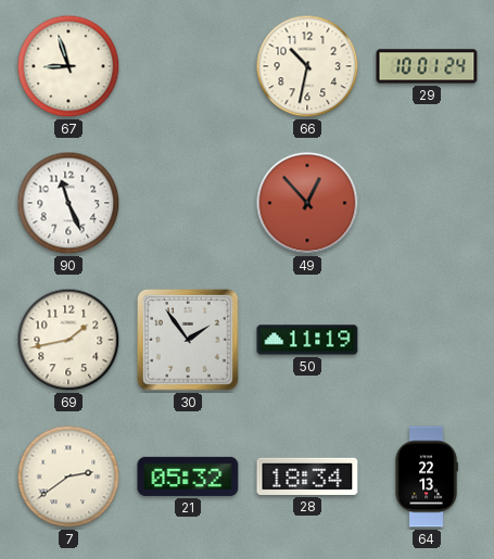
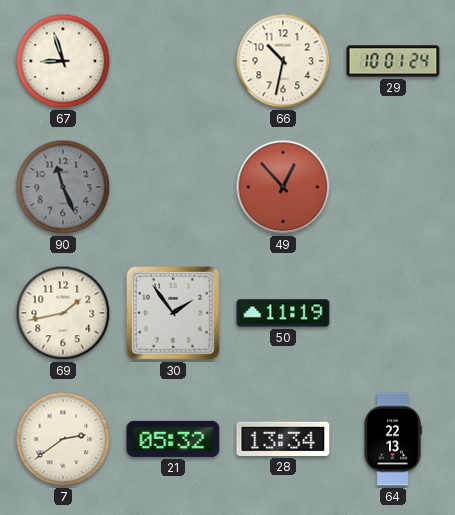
90 dial: white -> grey (63, 187)
28: 18:34 -> 13:34 (283, 439)
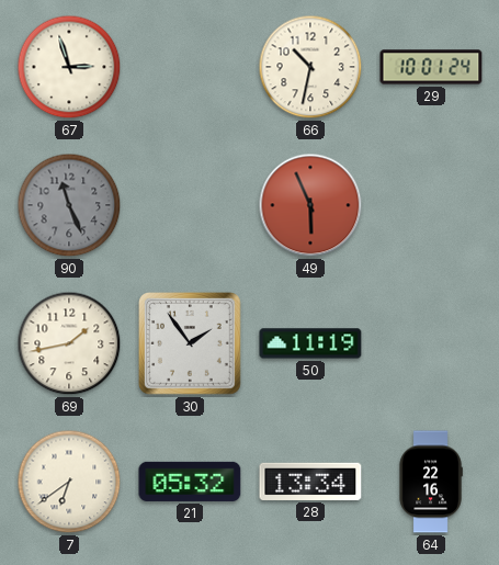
67: 8:57 -> 2:57 (69, 67)
49: 12:53 -> 5:56 (310, 205)
7: 2:39 -> 6:39 (69, 482)
64: 22:13 -> 22:16 (431, 482)
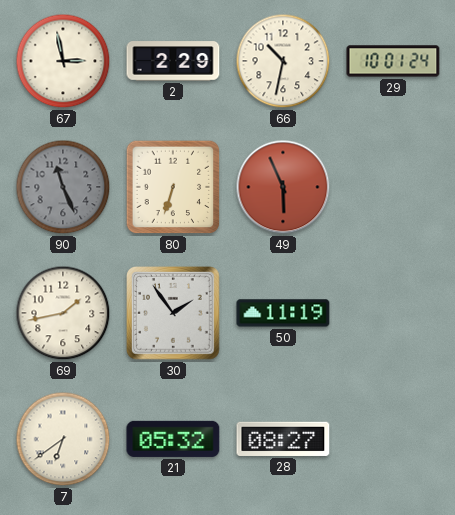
67: 2:57 -> 2:58 (63, 61)
2: none -> 2:29 (173, 61)
80: none -> 6:33 (173, 187)
28: 13:34 -> 08:27 (283, 439)
64: 22:16 -> none (431, 482)
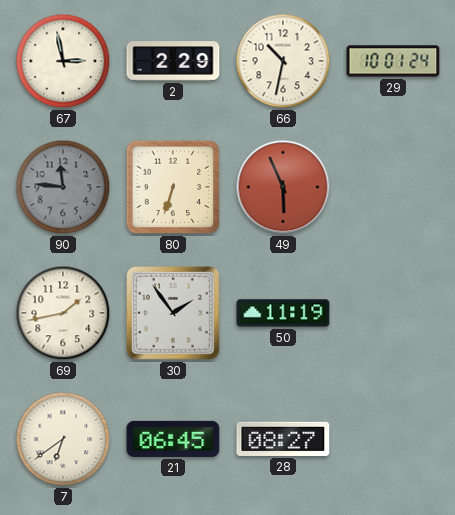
90: 11:26 -> 11:46 (63, 187)
21: 05:32 -> 06:45 (173, 439)
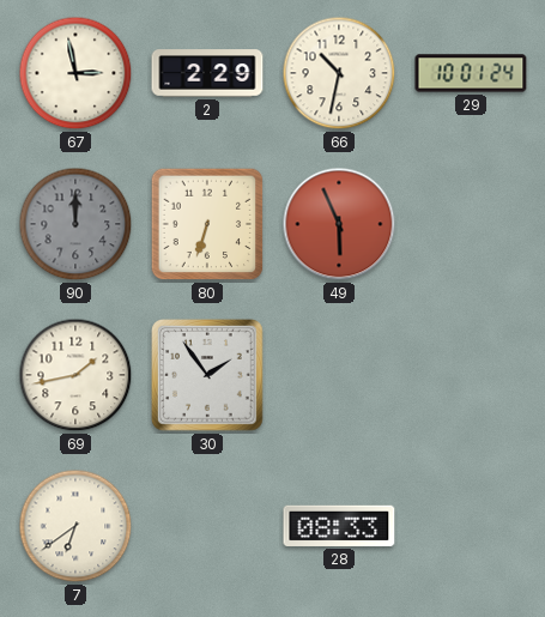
90: 11:46 -> 12:00 (75, 224)
50: 11:19 -> none (283, 313)
21: 06:45 -> none (173, 439)
28: 08:27 -> 08:33 (339, 526)
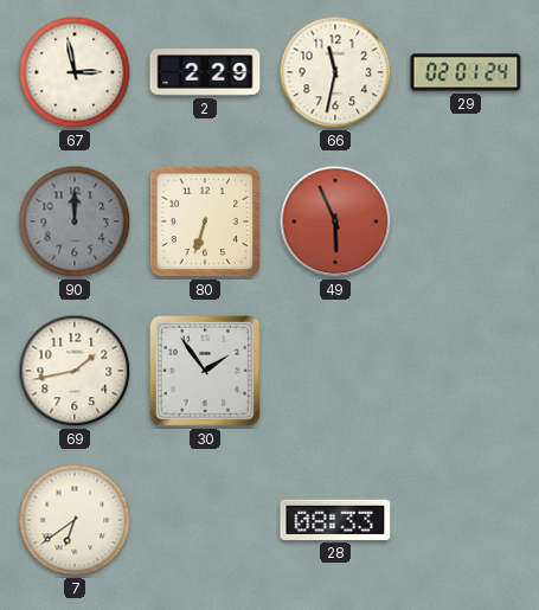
66: 10:32 -> 11:32 (335, 72)
29: 10:01 -> 02:01 (466, 72)
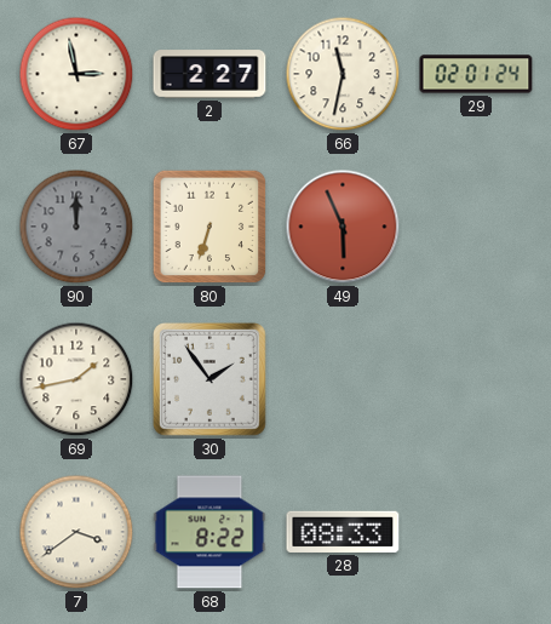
2: 2:29 -> 2:27 (210, 74)
7: 6:39 -> 3:39 (76, 532)
68: none -> 8:22 (210, 532)
